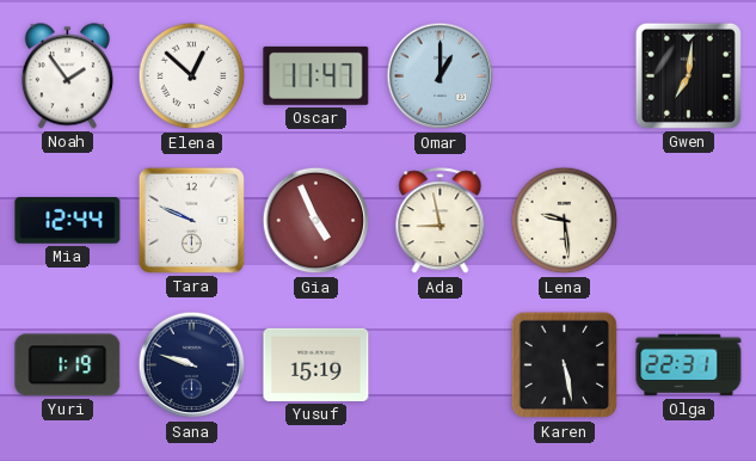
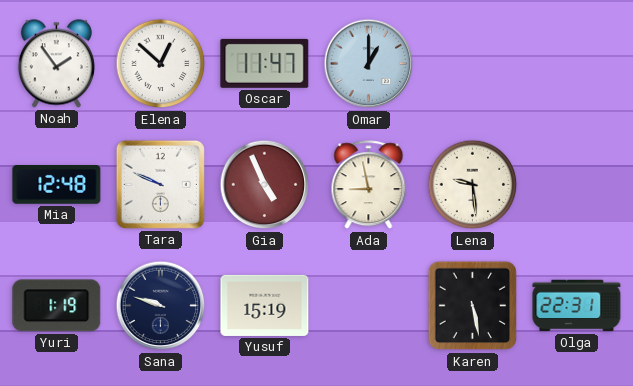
Gwen: 7:01 -> none (688, 75)
Mia: 12:44 -> 12:48 (57, 185)
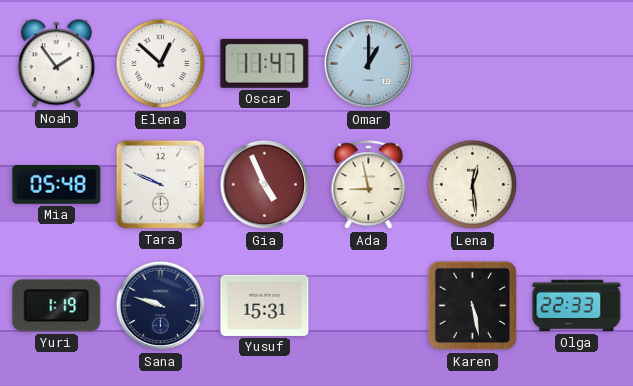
Mia: 12:48 -> 05:48 (57, 185)
Lena: 9:29 -> 12:29 (473, 185)
Yusuf: 15:19 -> 15:31 (265, 305)
Olga: 22:31 -> 22:33 (577, 306)
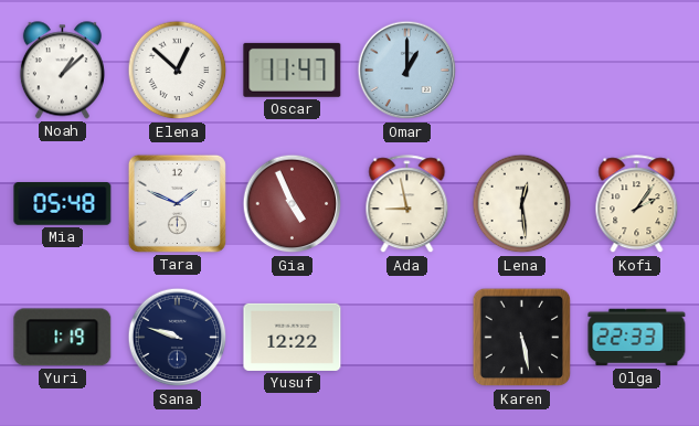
Noah: 1:54 -> 1:08 (62, 71)
Tara: 9:49 -> 1:49 (177, 203)
Kofi: none -> 2:06 (637, 204)
Yusuf: 15:31 -> 12:22 (293, 337)
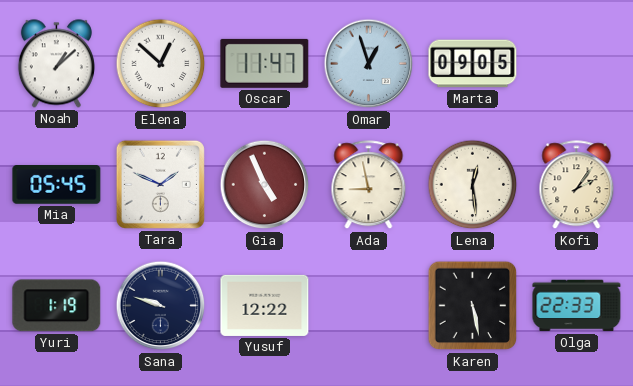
Omar: 1:00 -> 12:57 (369, 64)
Marta: none -> 09:05 (473, 64)
Mia: 05:48 -> 05:45 (57, 185)
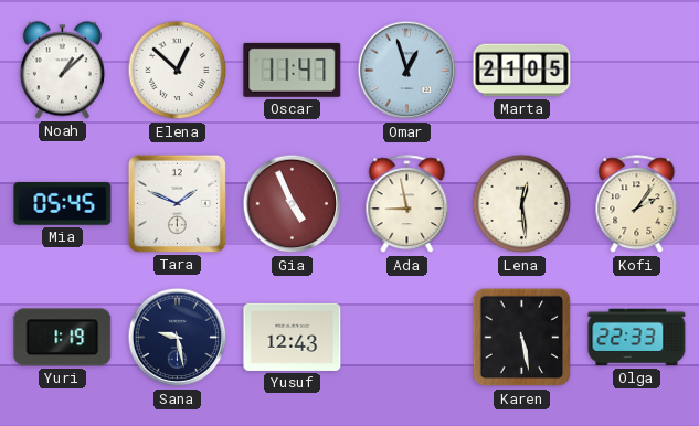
Marta: 09:05 -> 21:05 (522, 71)
Sana: 9:48 -> 9:28 (178, 338)
Yusuf: 12:22 -> 12:43 (293, 337)
